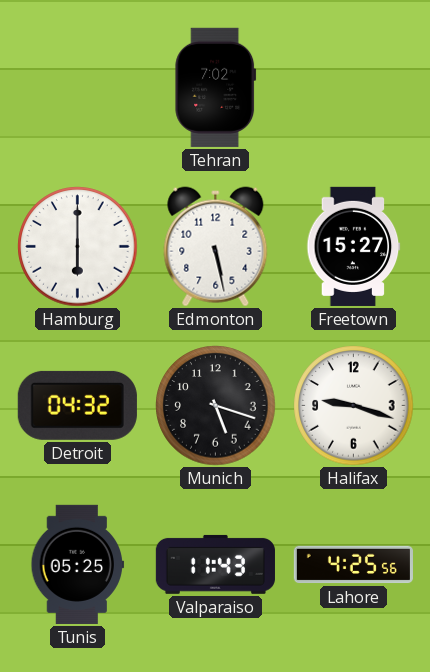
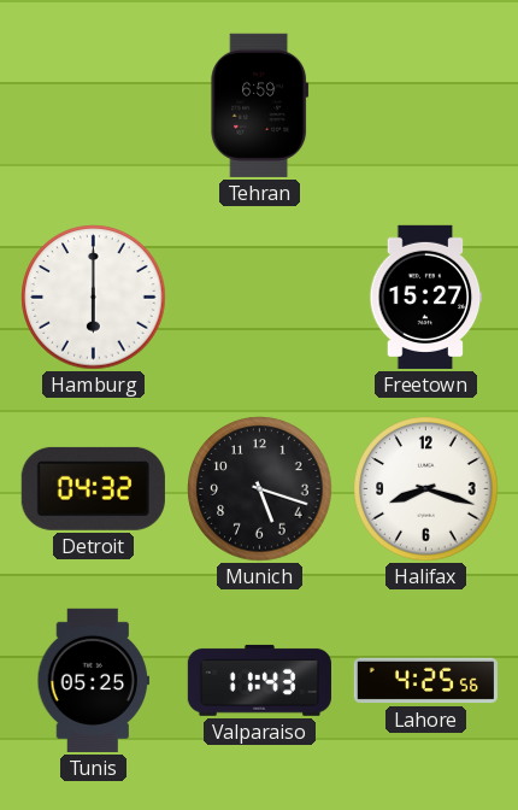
Tehran: 7:02 -> 6:59 (260, 105)
Edmonton: 5:28 -> none (216, 247)
Halifax: 9:18 -> 8:18 (426, 489)
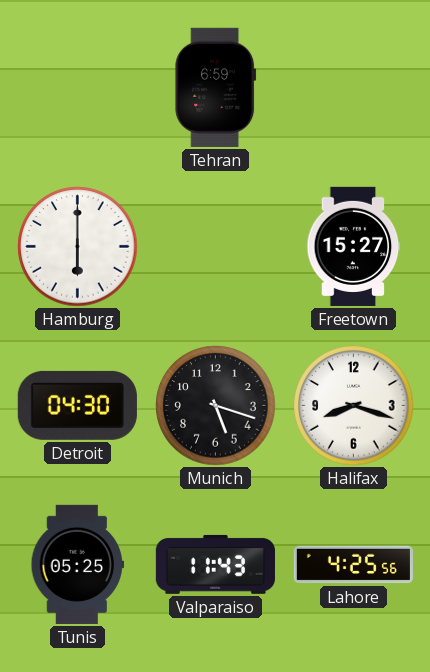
Detroit: 04:32 -> 04:30 (77, 405)
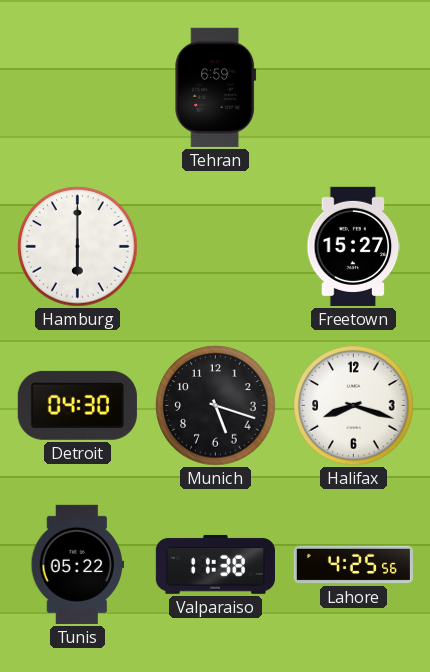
Tunis: 05:25 -> 05:22 (78, 564)
Valparaiso: 11:43 -> 11:38 (215, 564)
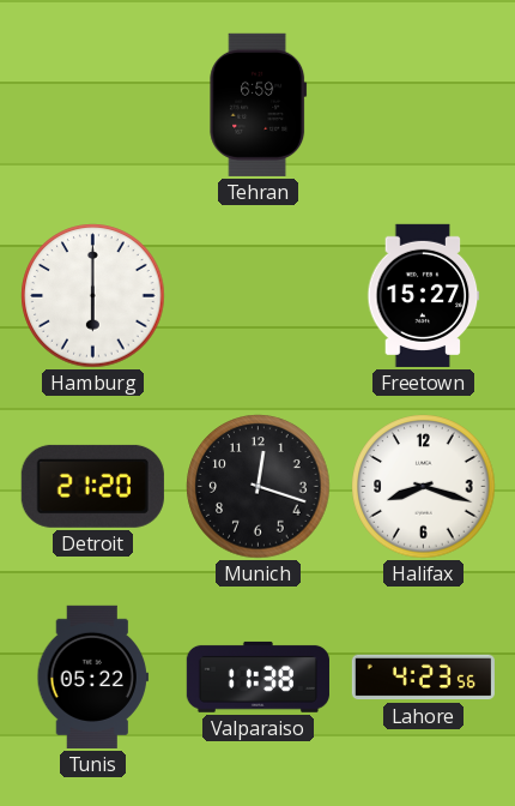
Detroit: 04:30 -> 21:20 (92, 486)
Munich: 5:18 -> 12:18 (259, 487)
Lahore: 4:25 -> 4:23 (423, 678)
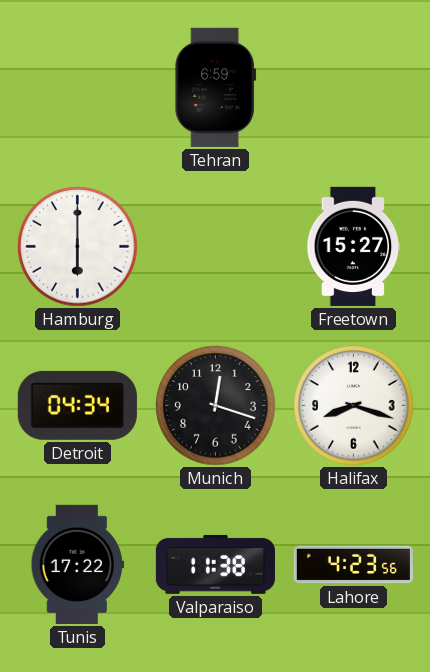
Detroit: 21:20 -> 04:34 (77, 405)
Tunis: 05:22 -> 17:22 (78, 564)
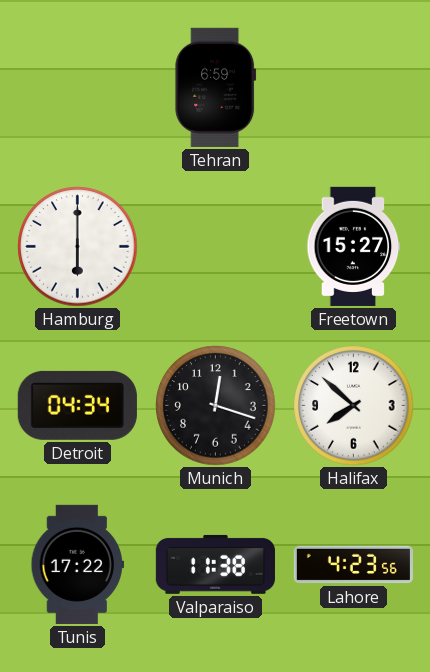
Halifax: 8:18 -> 7:52 (354, 406)
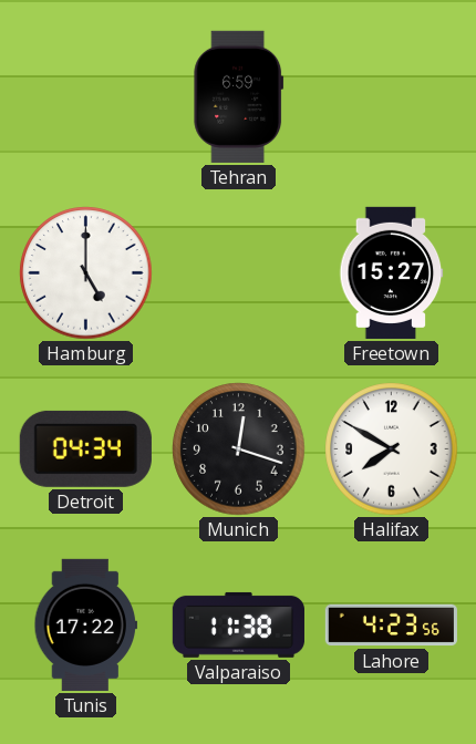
Hamburg: 6:00 -> 5:00 (86, 273)
Halifax: 7:52 -> 7:50 (392, 449)
